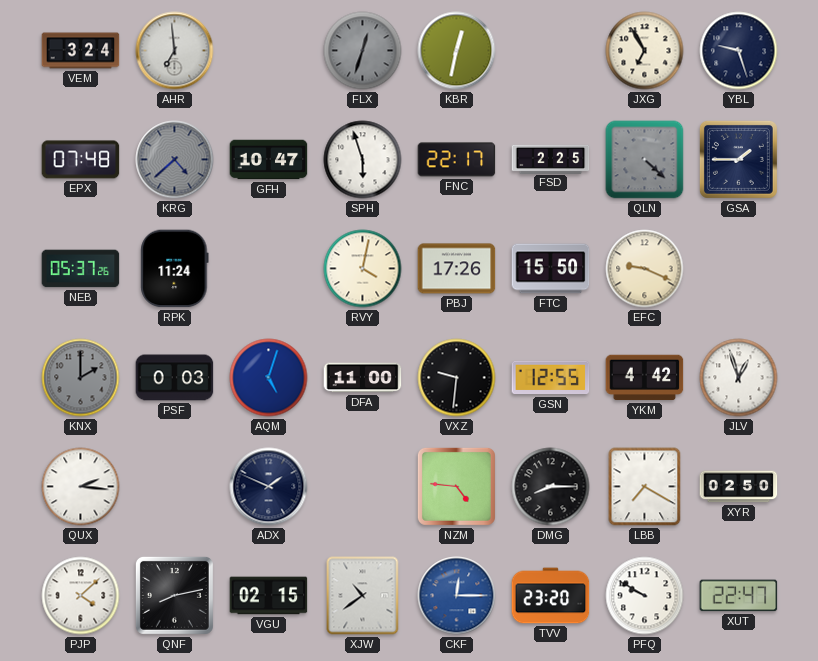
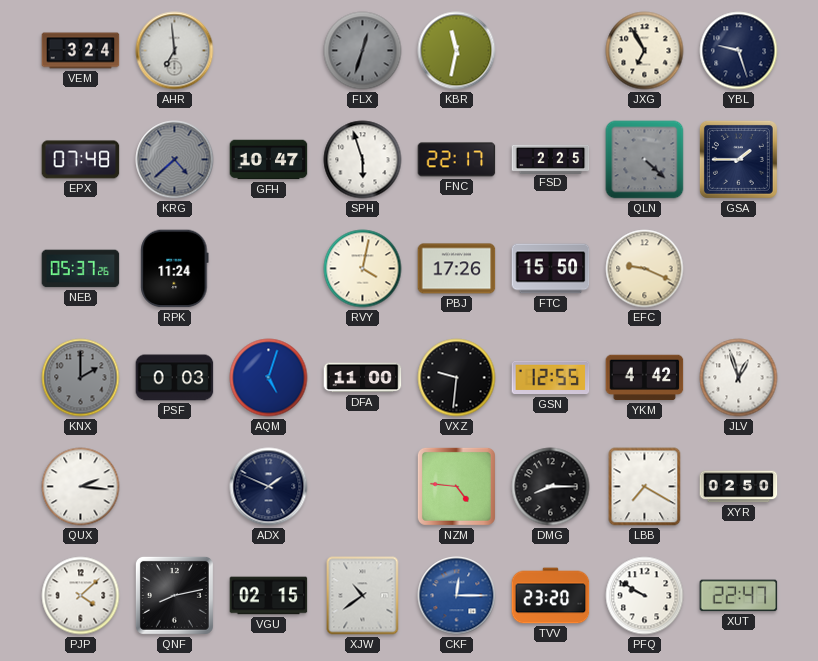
KBR: 12:32 -> 11:32 (457, 51)
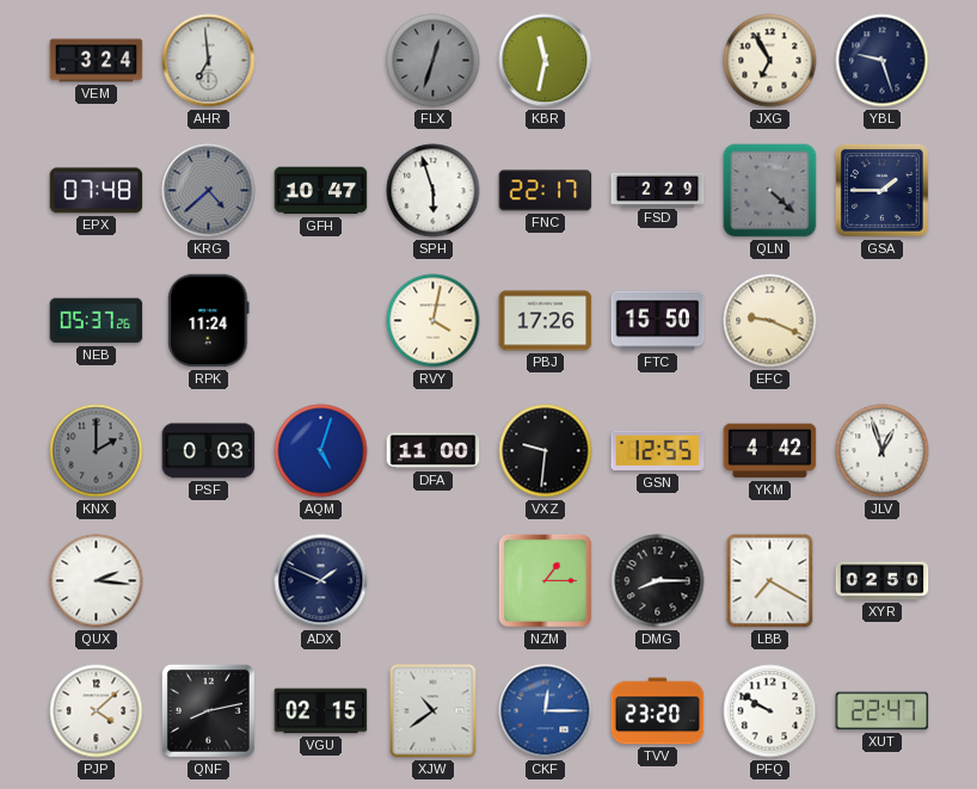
FSD: 2:25 -> 2:29 (658, 190)
NZM: 4:46 -> 1:15 (545, 580)
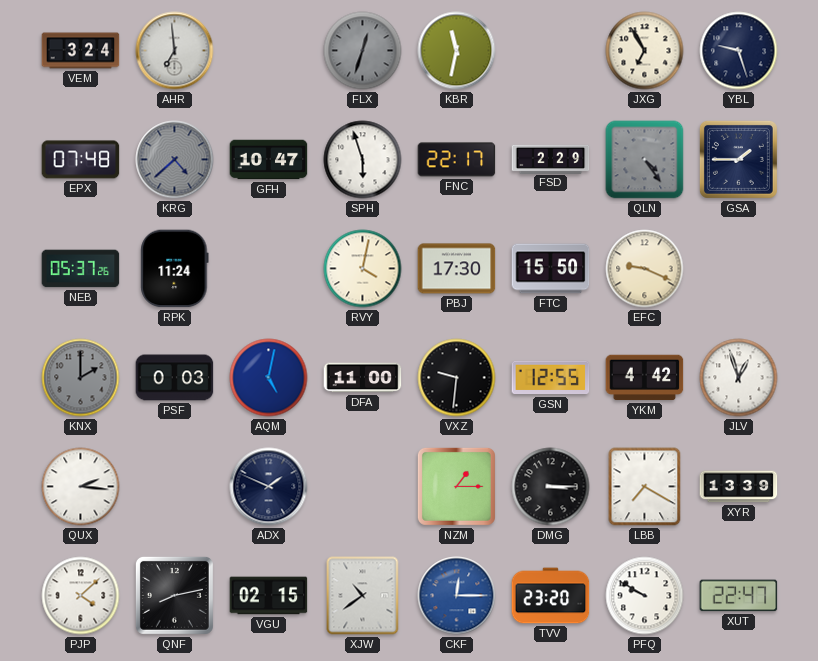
QLN: 4:22 -> 4:24 (645, 160)
PBJ: 17:26 -> 17:30 (457, 269)
AQM: 5:03 -> 5:02 (269, 378)
DMG: 8:15 -> 3:15 (551, 487)
XYR: 02:50 -> 13:39 (739, 487)
